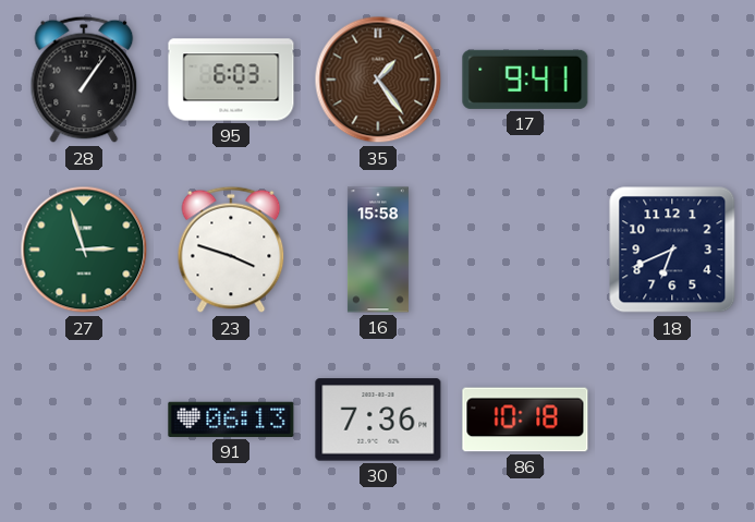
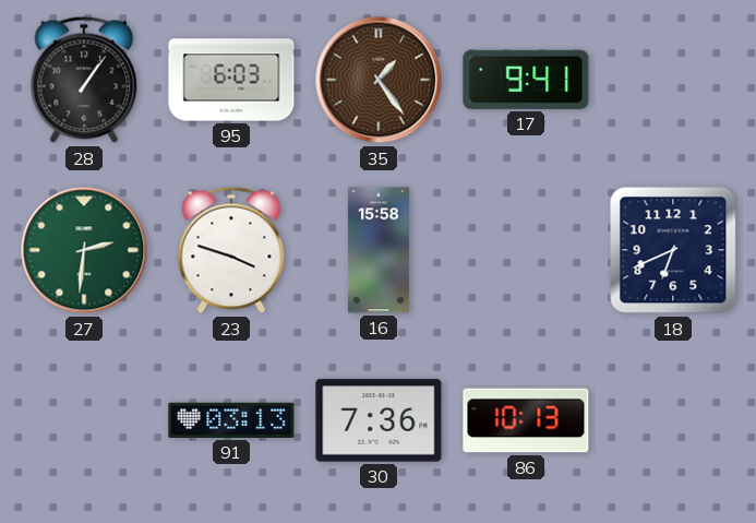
27: 2:57 -> 2:31 (84, 250)
91: 06:13 -> 03:13 (231, 420)
86: 10:18 -> 10:13 (526, 420)
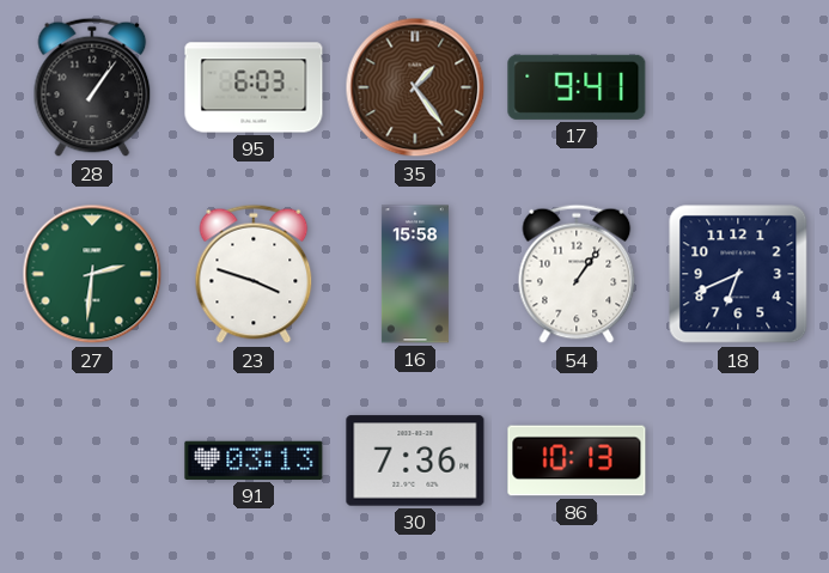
54: none -> 1:06 (577, 274)
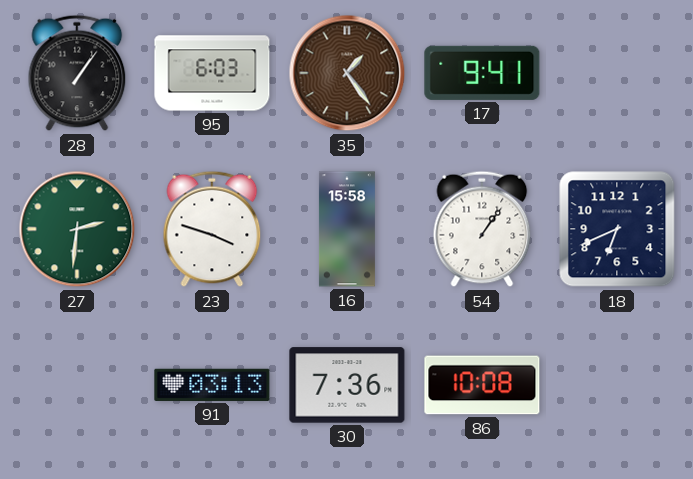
86: 10:13 -> 10:08 (482, 385)
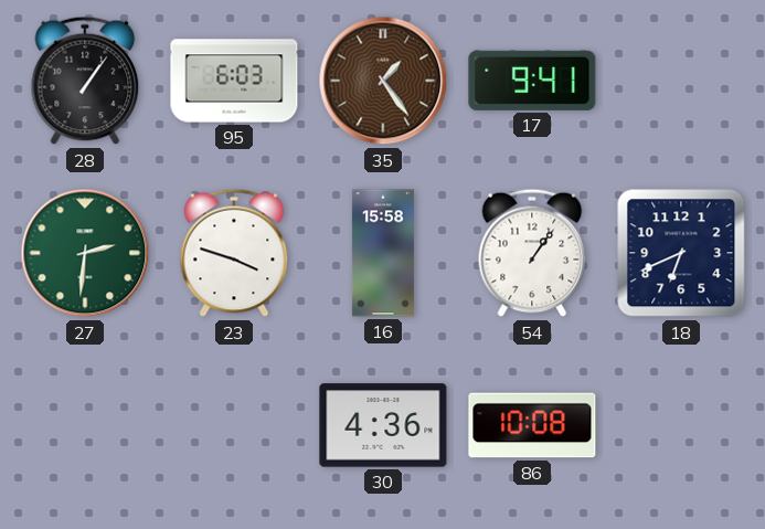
91: 03:13 -> none (212, 385)
30: 7:36 -> 4:36 (383, 425)
